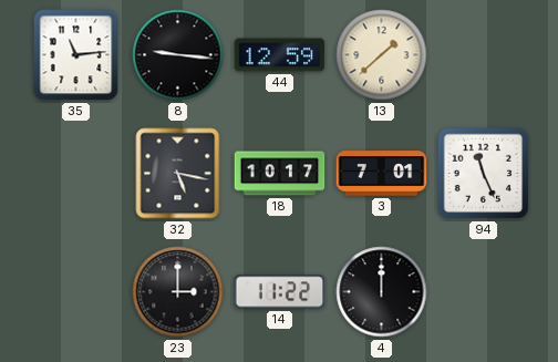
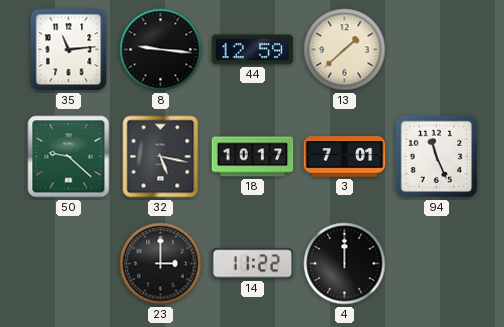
50: none -> 9:22 (69, 157)
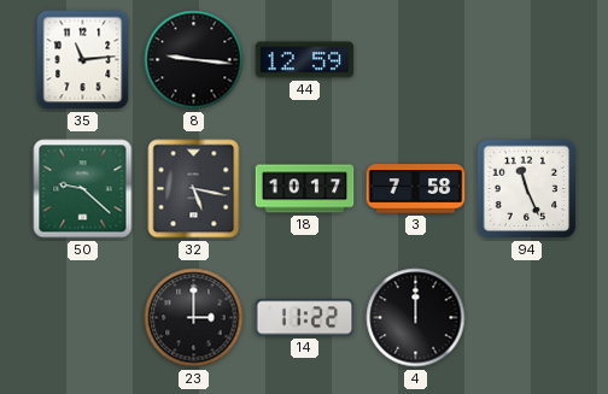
13: 1:38 -> none (345, 50)
3: 7:01 -> 7:58 (416, 189)
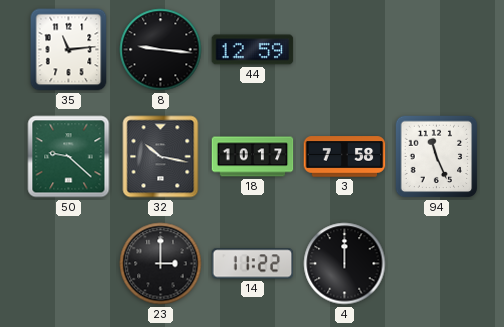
32: 5:17 -> 10:17 (161, 157)
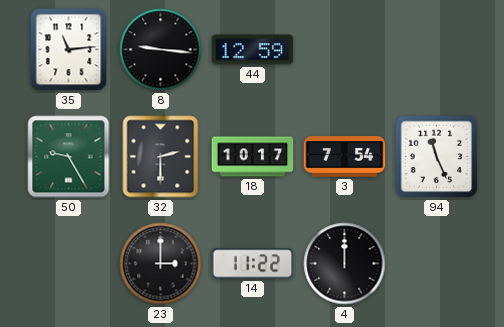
50: 9:22 -> 9:25 (69, 157)
32: 10:17 -> 2:30 (161, 157)
3: 7:58 -> 7:54 (345, 157)
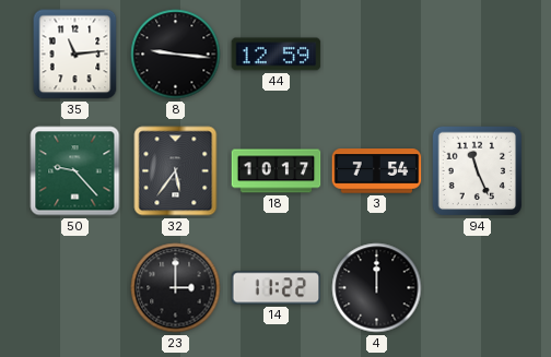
50: 9:25 -> 9:23 (75, 171)
32: 2:30 -> 5:36 (176, 171)
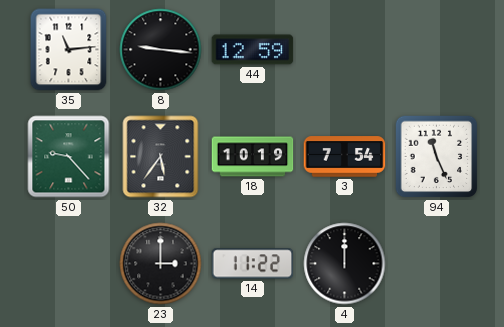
18: 10:17 -> 10:19 (253, 157)
